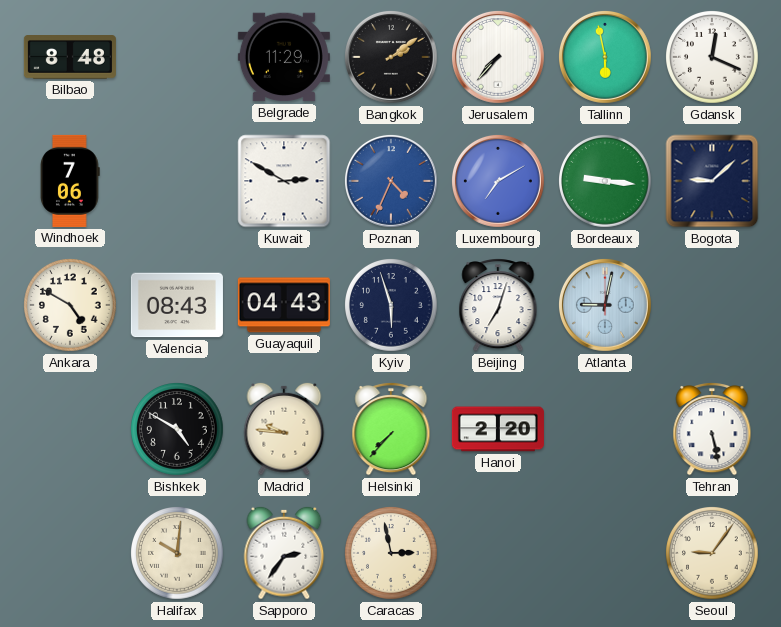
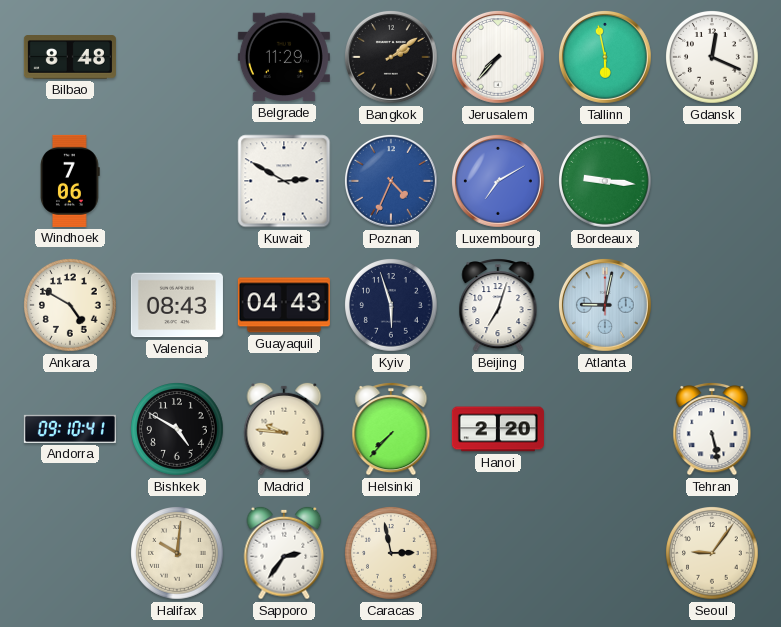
Bogota: 9:08 -> none (712, 181)
Andorra: none -> 09:10 (70, 429)
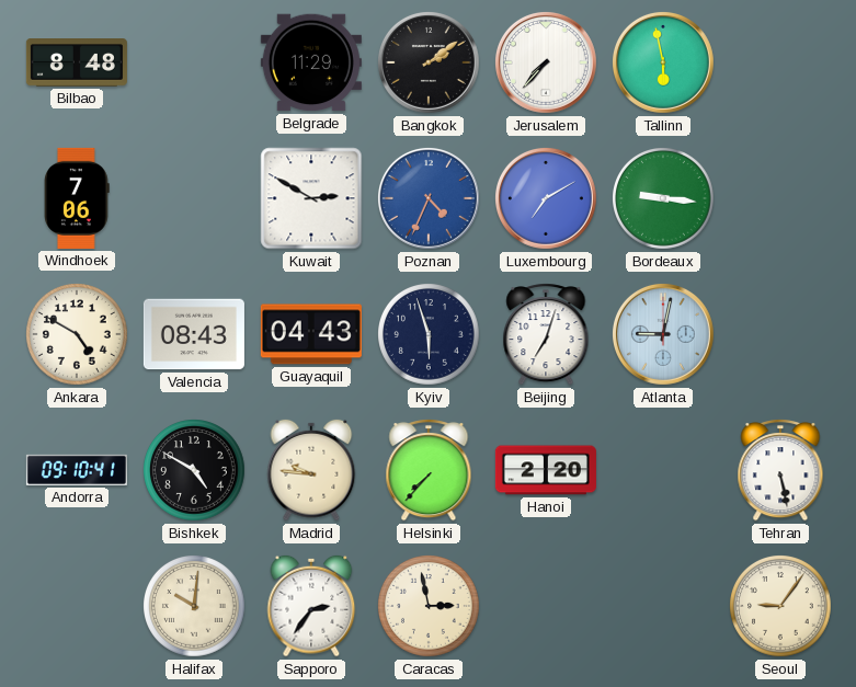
Gdansk: 12:19 -> none (713, 58)
